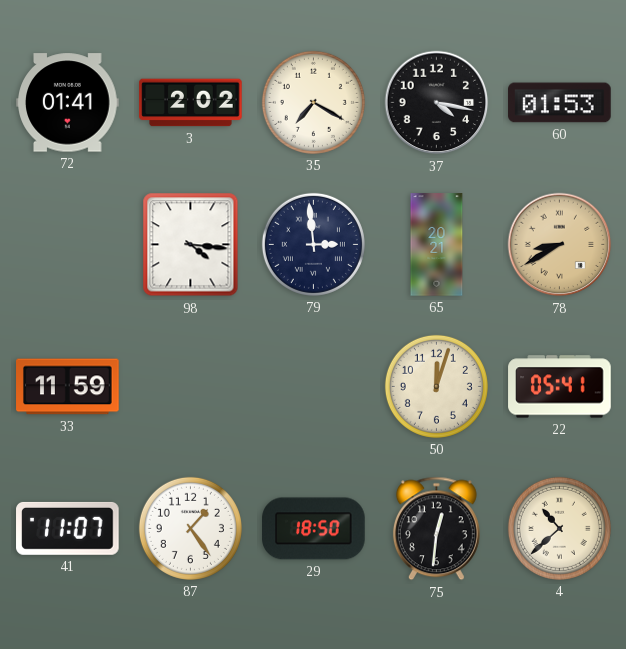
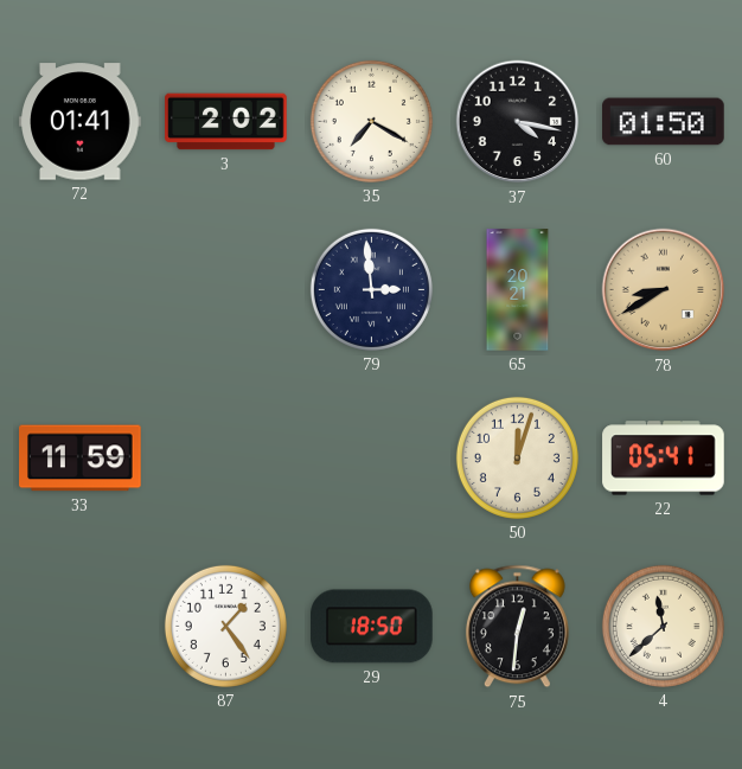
60: 01:53 -> 01:50 (664, 122)
98: 4:16 -> none (191, 245)
41: 11:07 -> none (68, 528)
4: 10:38 -> 11:38 (663, 626)
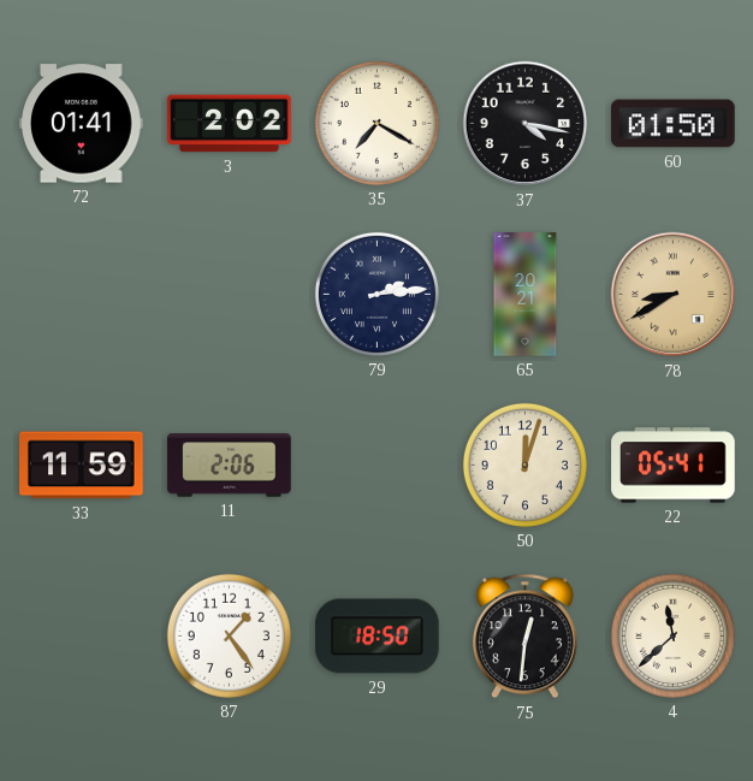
79: 2:59 -> 2:14 (376, 294)
11: none -> 2:06 (230, 466)
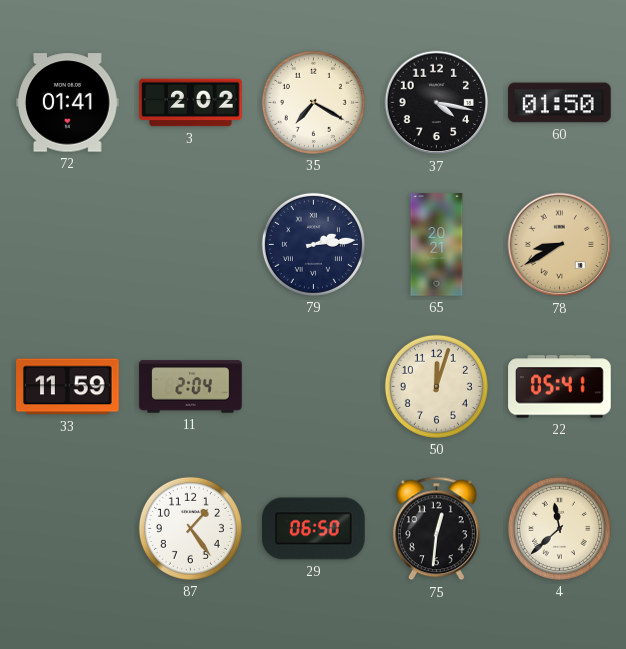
11: 2:06 -> 2:04 (191, 387)
29: 18:50 -> 06:50 (314, 529)
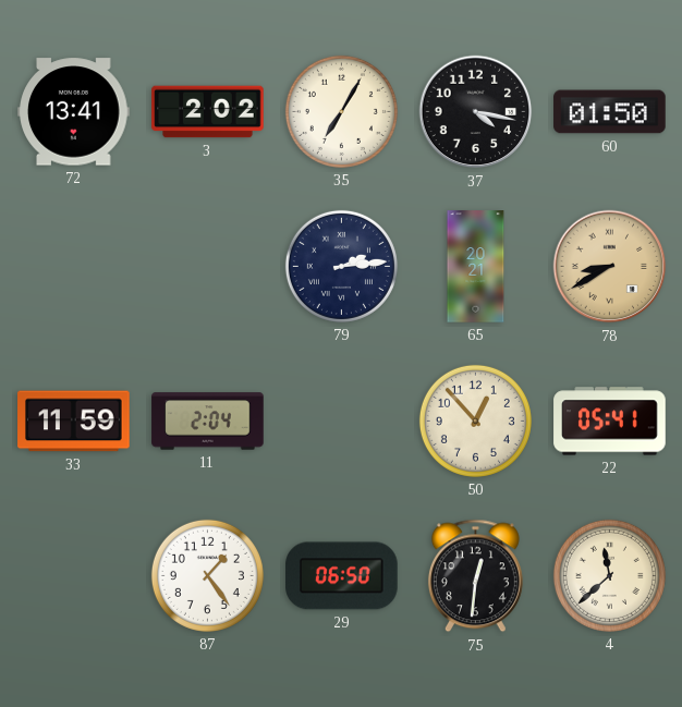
72: 01:41 -> 13:41 (74, 112)
35: 7:20 -> 7:05 (341, 111)
50: 12:03 -> 12:53 (475, 420)
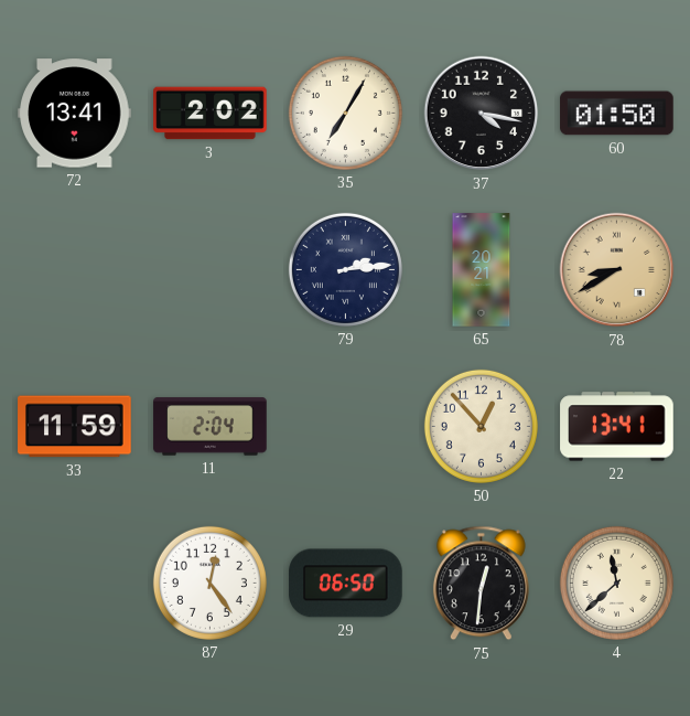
22: 05:41 -> 13:41 (617, 427)
87: 1:24 -> 12:24 (209, 583)
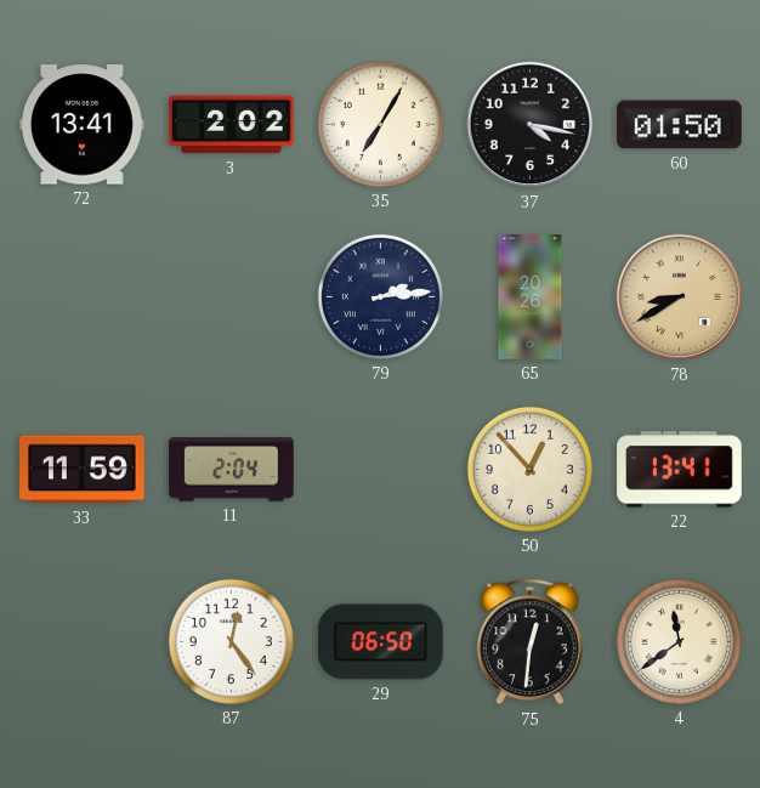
65: 20:21 -> 20:26 (531, 297)
4: 11:38 -> 11:39 (679, 641)
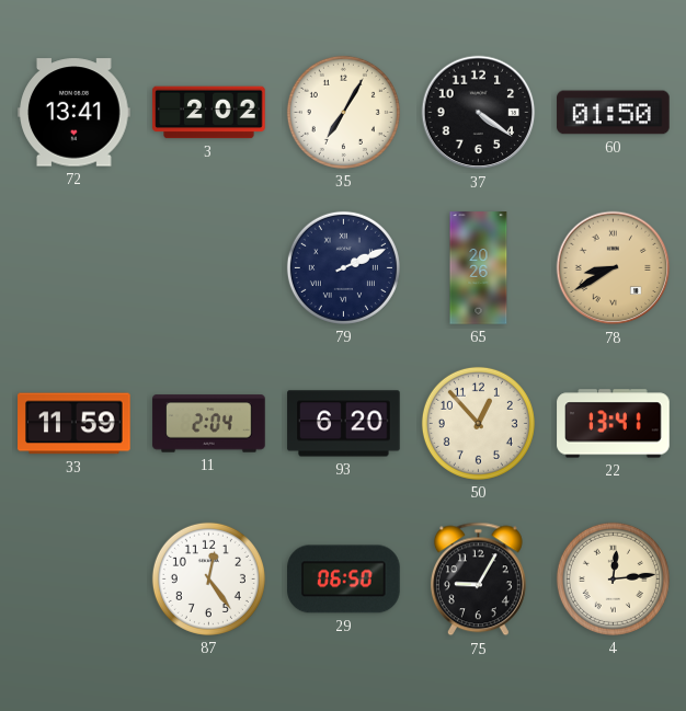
37: 4:17 -> 4:21 (479, 113)
79: 2:14 -> 2:11 (343, 267)
93: none -> 6:20 (344, 424)
75: 12:31 -> 9:05 (478, 580)
4: 11:39 -> 12:14 (613, 578)
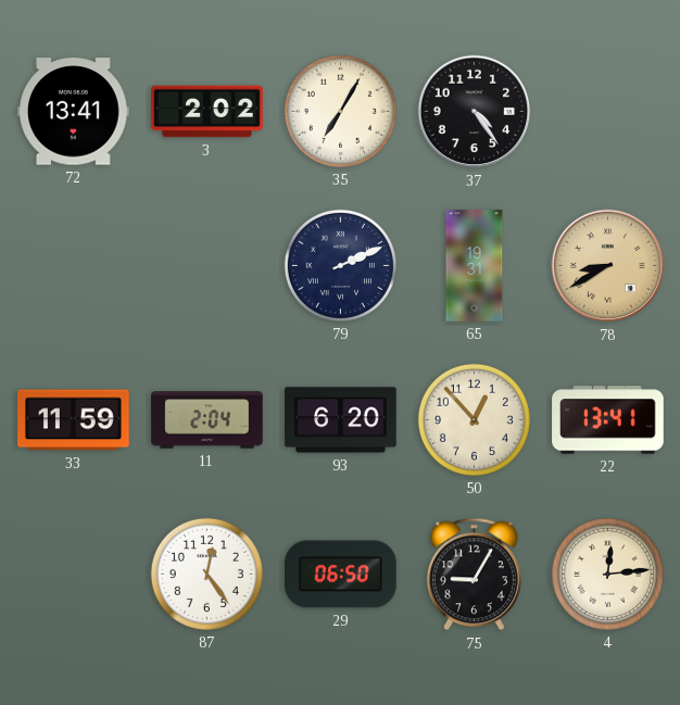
37: 4:21 -> 4:24 (475, 112)
60: 01:50 -> none (614, 113)
65: 20:26 -> 19:31 (475, 266)
